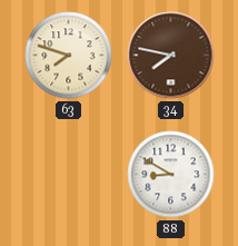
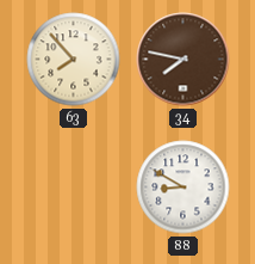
63: 7:48 -> 7:53 (74, 60)
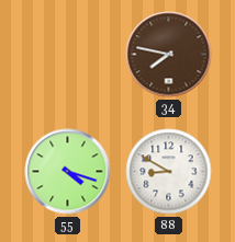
63: 7:53 -> none (74, 60)
55: none -> 4:18 (68, 172)
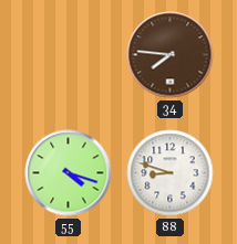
34: 7:47 -> 7:46 (171, 55)
88: 8:50 -> 8:48 (171, 173)
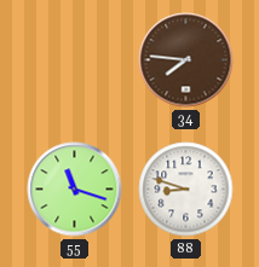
55: 4:18 -> 11:18 (75, 190)
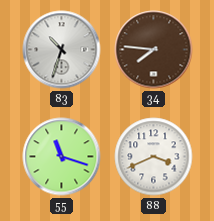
83: none -> 10:33 (62, 50)
88: 8:48 -> 3:41 (154, 157)
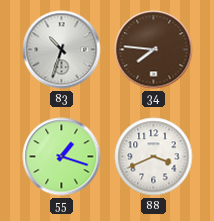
55: 11:18 -> 1:18 (62, 157)
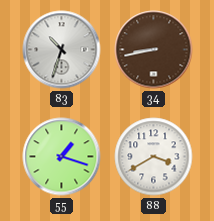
34: 7:46 -> 8:43 (154, 50)
88: 3:41 -> 3:40 (154, 157)
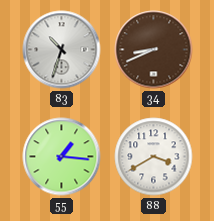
34: 8:43 -> 8:41 (154, 50)
55: 1:18 -> 1:16 (62, 157)
